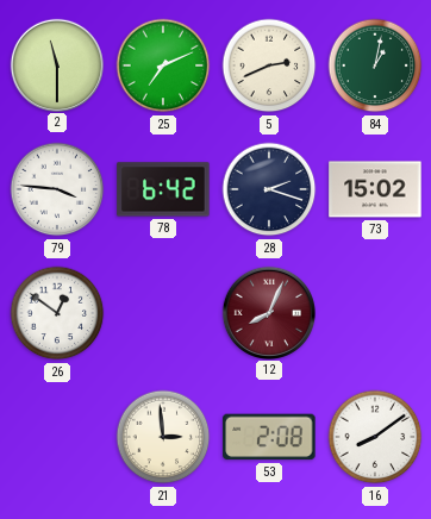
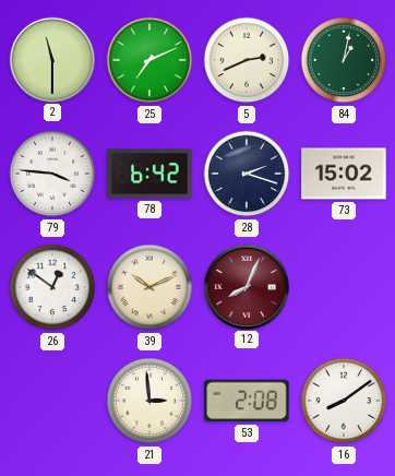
39: none -> 10:11 (149, 287)
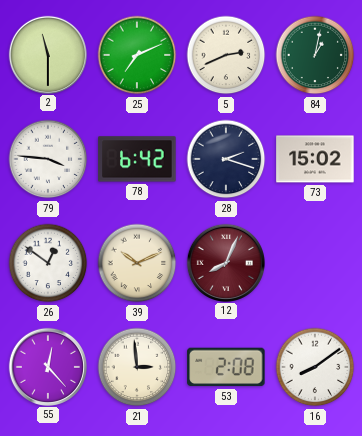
55: none -> 12:23 (47, 366)
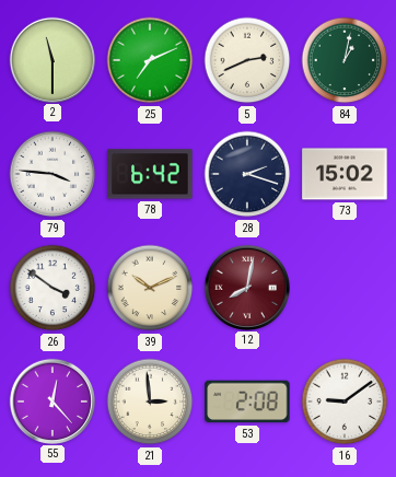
26: 12:51 -> 3:51 (53, 288)
12: 8:04 -> 8:02 (246, 287)
16: 8:09 -> 9:09 (345, 402)
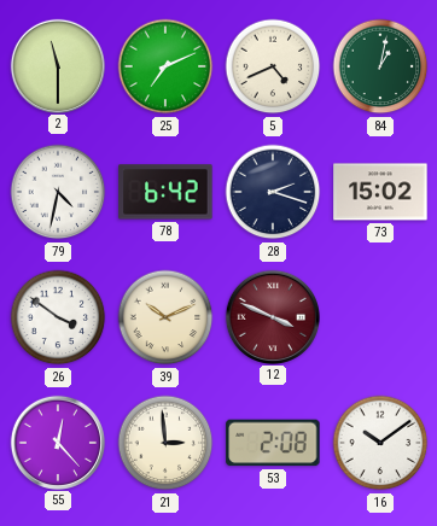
5: 2:41 -> 4:41 (273, 66)
79: 3:46 -> 4:32 (58, 192)
12: 8:02 -> 3:49 (272, 316)
16: 9:09 -> 10:09 (380, 443)
